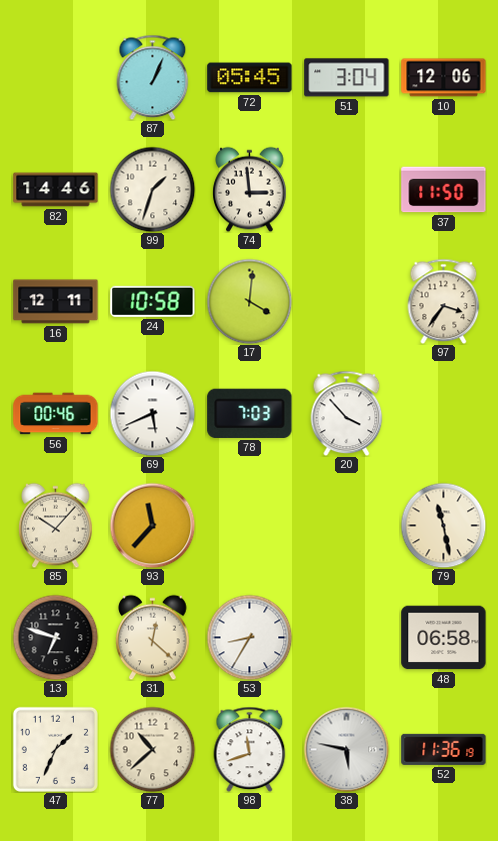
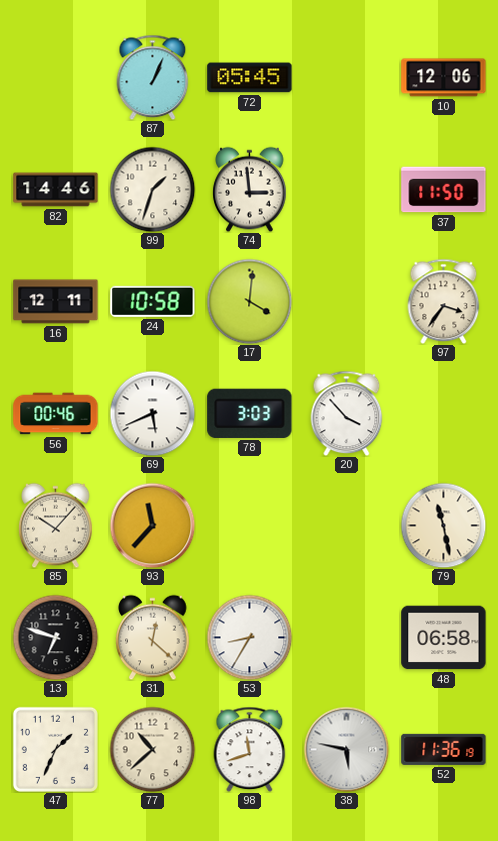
51: 3:04 -> none (347, 78)
78: 7:03 -> 3:03 (250, 413)
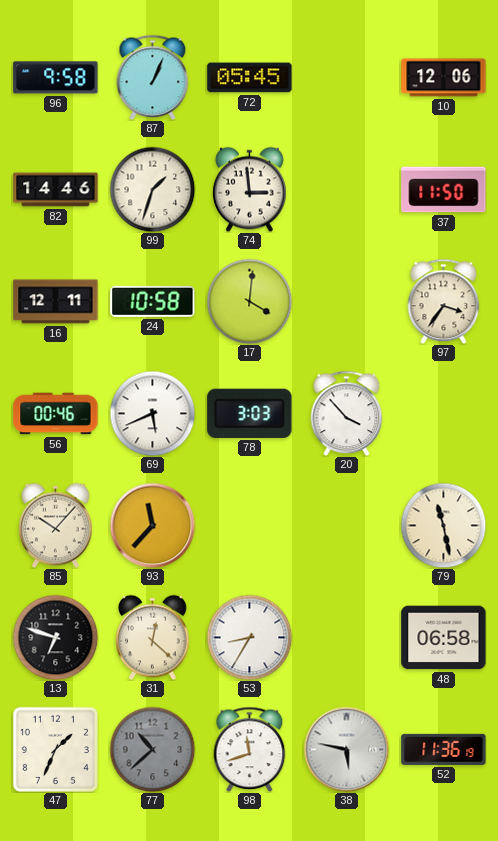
96: none -> 9:58 (56, 78)
77 dial: cream -> grey (152, 749)
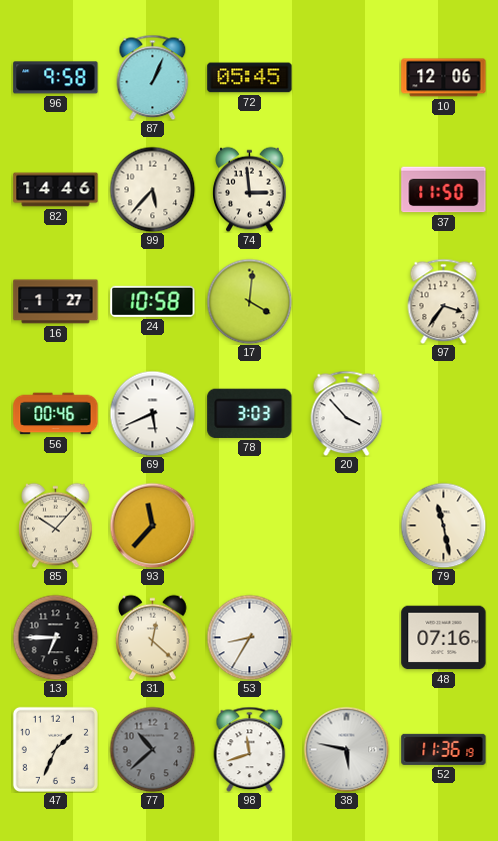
99: 1:33 -> 5:37 (152, 189)
16: 12:11 -> 1:27 (56, 302)
13: 6:48 -> 6:45 (55, 637)
48: 06:58 -> 07:16 (444, 638)
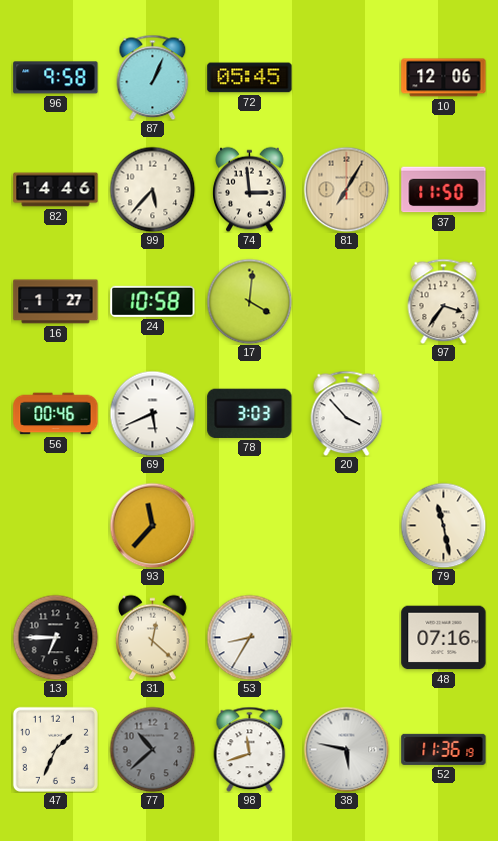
81: none -> 7:05 (346, 189)
85: 10:07 -> none (56, 525)
